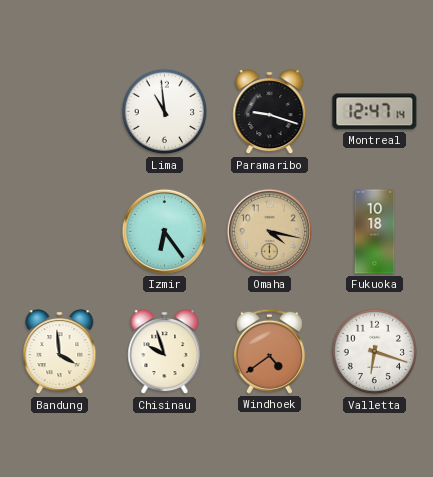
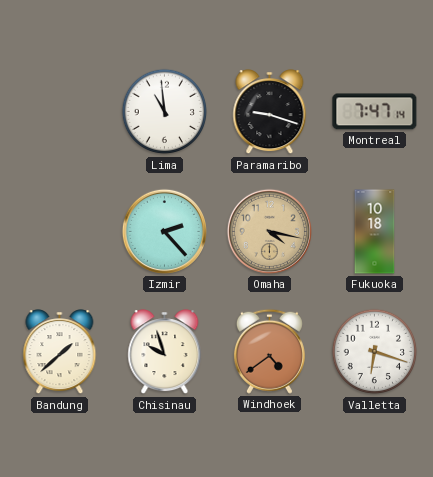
Montreal: 12:47 -> 7:47 (375, 112)
Izmir: 6:24 -> 2:23 (164, 231)
Bandung: 3:59 -> 1:38 (60, 352)
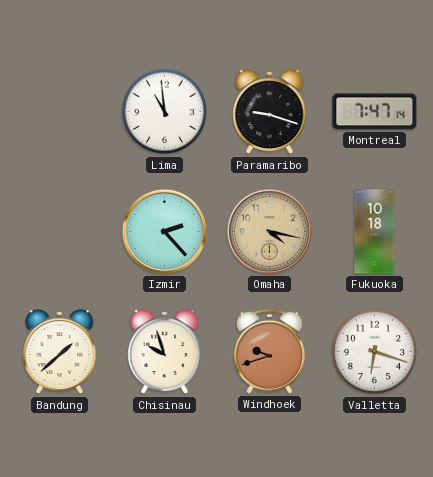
Windhoek: 4:39 -> 9:42 (269, 351)
